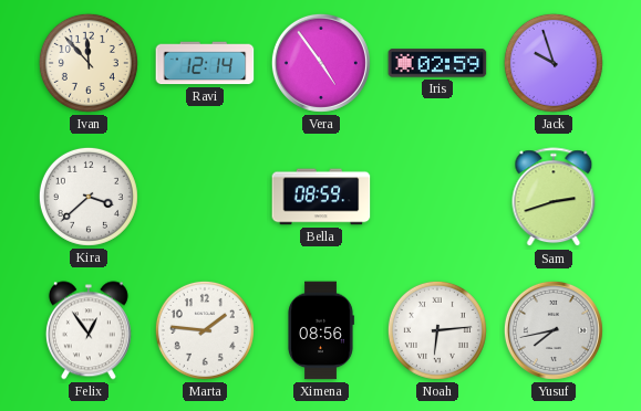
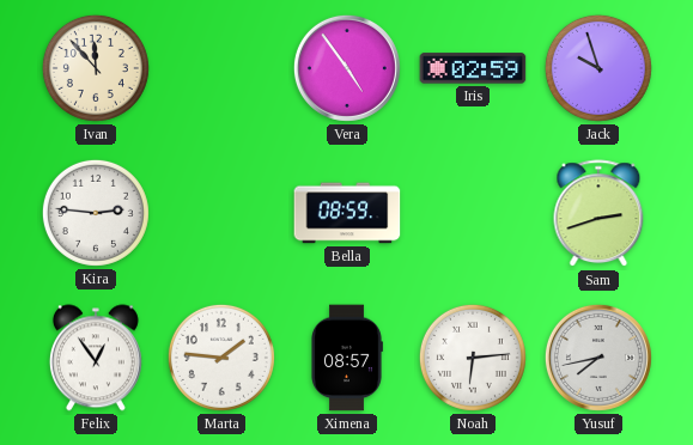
Ravi: 12:14 -> none (205, 63)
Kira: 3:38 -> 2:46 (96, 213)
Ximena: 08:56 -> 08:57 (347, 358)
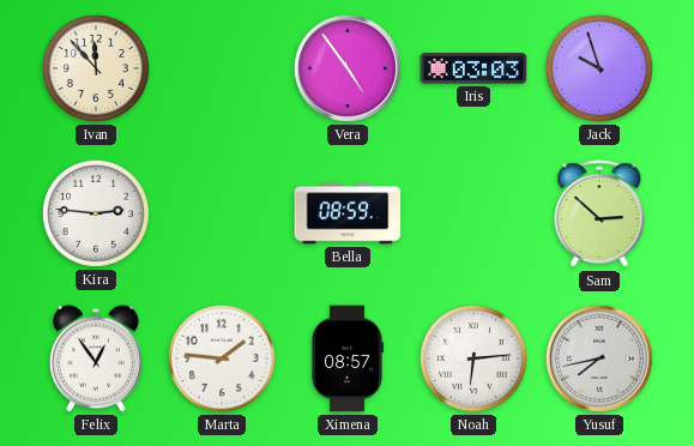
Iris: 02:59 -> 03:03 (473, 68)
Sam: 2:42 -> 2:52 (599, 215)
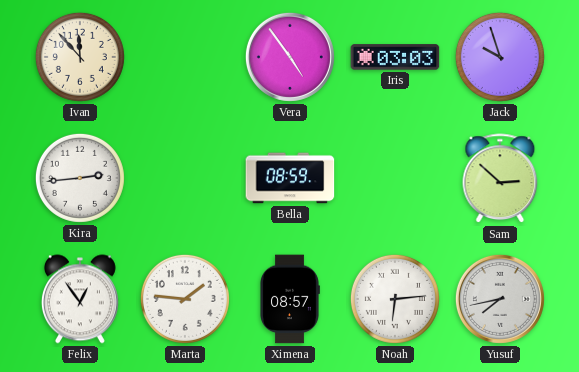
Kira: 2:46 -> 2:44 (80, 178)
